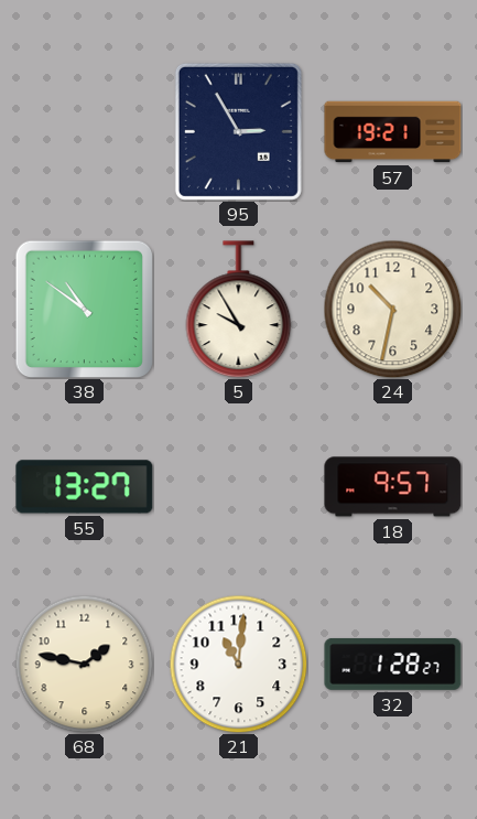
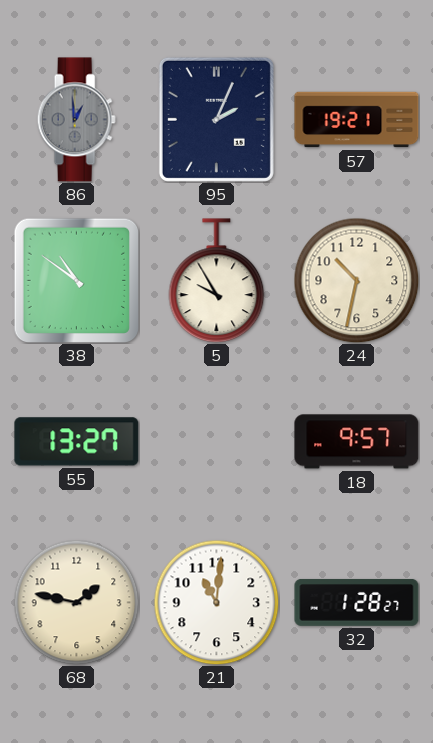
86: none -> 12:59 (76, 120)
95: 2:55 -> 2:04 (216, 119)
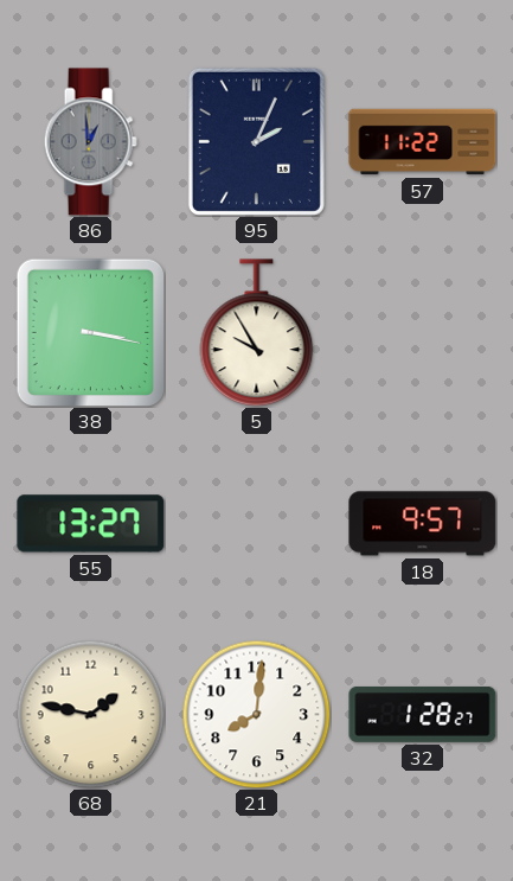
57: 19:21 -> 11:22 (423, 142)
38: 10:51 -> 3:17 (90, 332)
24: 10:32 -> none (356, 280)
21: 11:01 -> 8:01 (256, 714)
